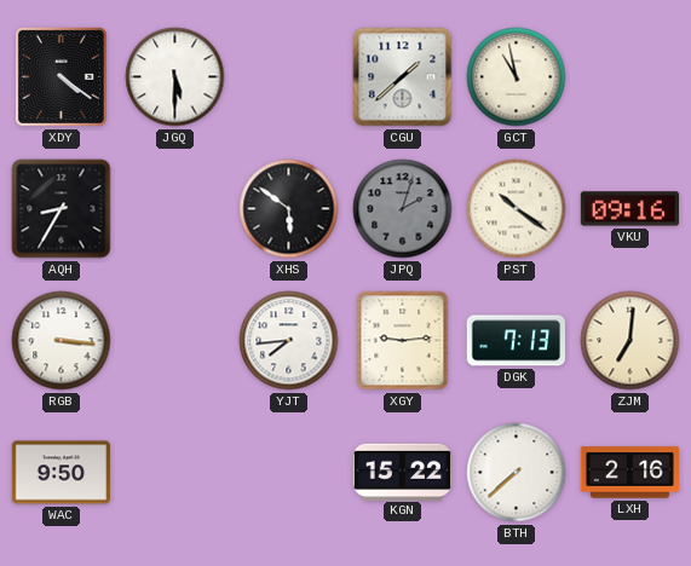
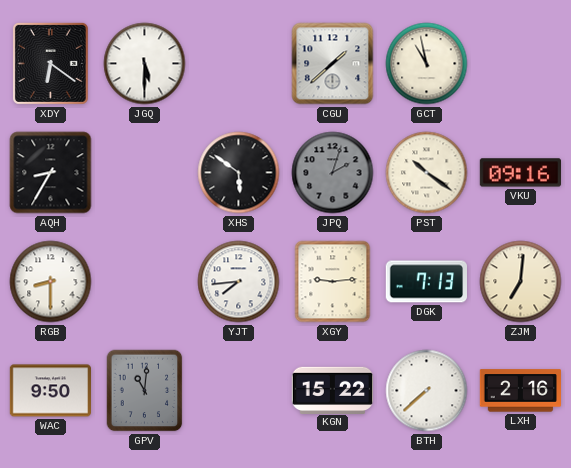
XDY: 4:21 -> 6:21 (50, 63)
RGB: 3:16 -> 8:30 (51, 282)
GPV: none -> 11:01 (145, 391)
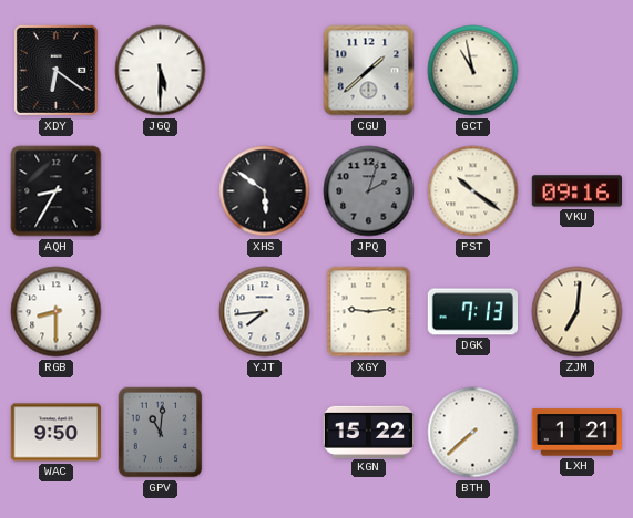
LXH: 2:16 -> 1:21 (576, 433)
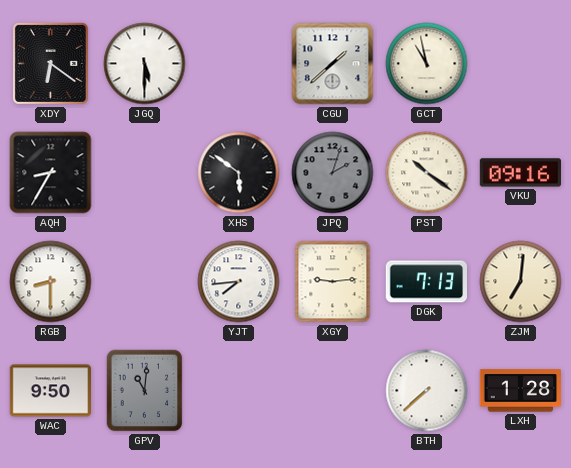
KGN: 15:22 -> none (369, 432)
LXH: 1:21 -> 1:28 (520, 391)
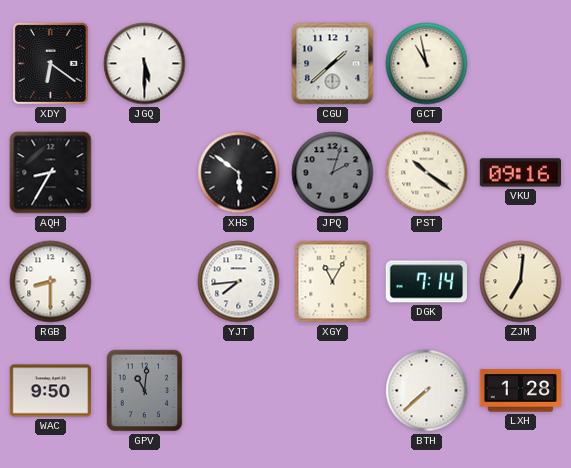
XGY: 9:14 -> 11:05 (333, 282)
DGK: 7:13 -> 7:14 (426, 282)
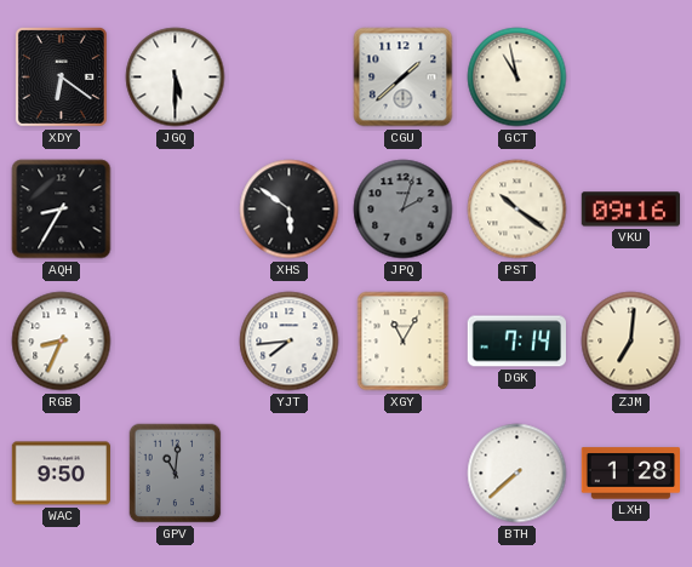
RGB: 8:30 -> 8:34 (62, 342)
